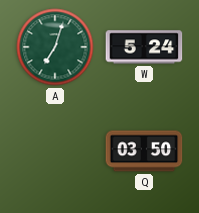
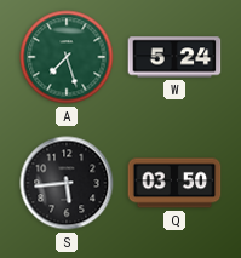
A: 7:03 -> 7:27 (67, 57)
S: none -> 5:44 (67, 183)
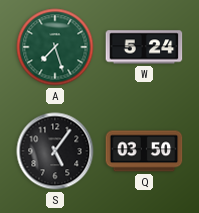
S: 5:44 -> 5:06 (55, 151)
